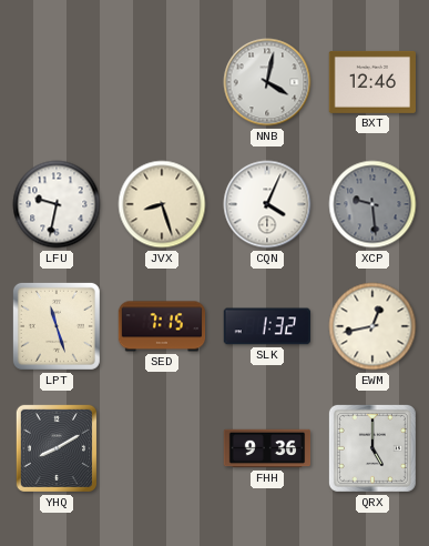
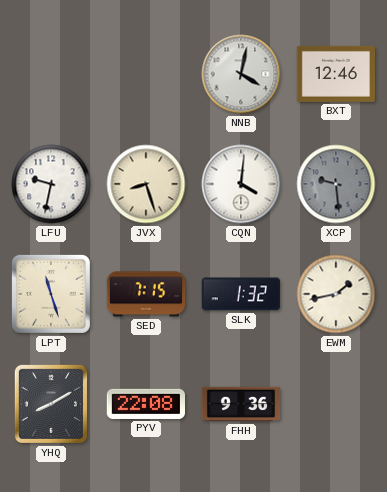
CQN: 4:04 -> 4:01 (241, 184)
EWM: 12:43 -> 1:43 (336, 294)
PYV: none -> 22:08 (145, 404)
QRX: 5:00 -> none (372, 448)
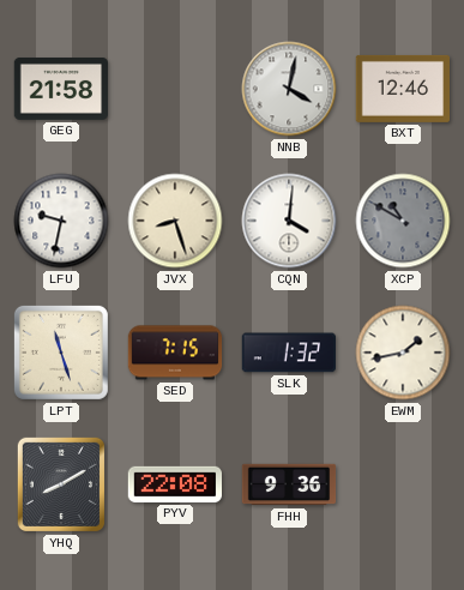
GEG: none -> 21:58 (60, 89)
XCP: 9:29 -> 10:50 (403, 221)
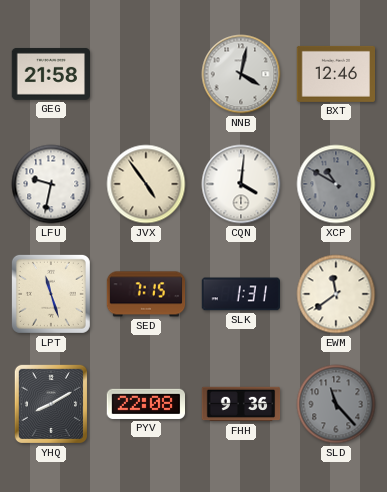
JVX: 8:27 -> 4:54 (146, 184)
SLK: 1:32 -> 1:31 (240, 294)
EWM: 1:43 -> 11:39 (336, 294)
SLD: none -> 11:23 (336, 404)
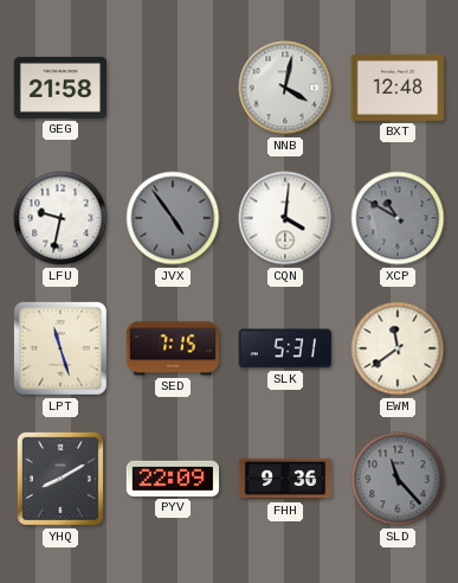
BXT: 12:46 -> 12:48 (396, 88)
JVX dial: cream -> grey (173, 218)
SLK: 1:31 -> 5:31 (284, 348)
PYV: 22:08 -> 22:09 (172, 479)
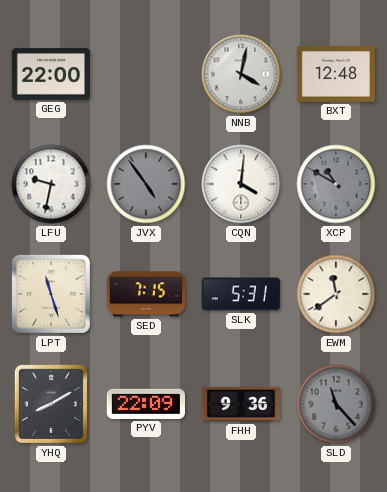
GEG: 21:58 -> 22:00 (50, 74)
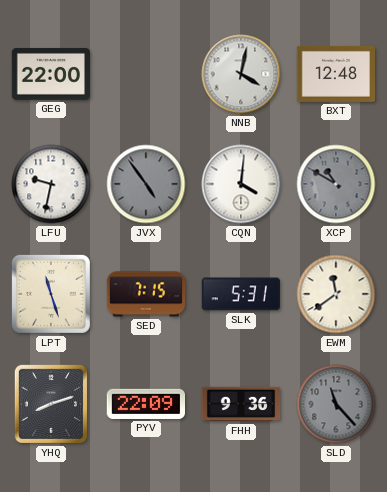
YHQ: 8:10 -> 8:12 (51, 404)
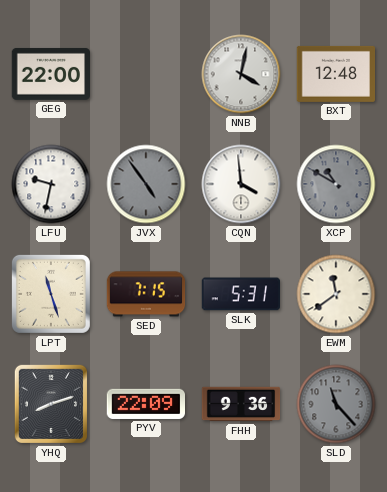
CQN: 4:01 -> 3:59 (241, 184)
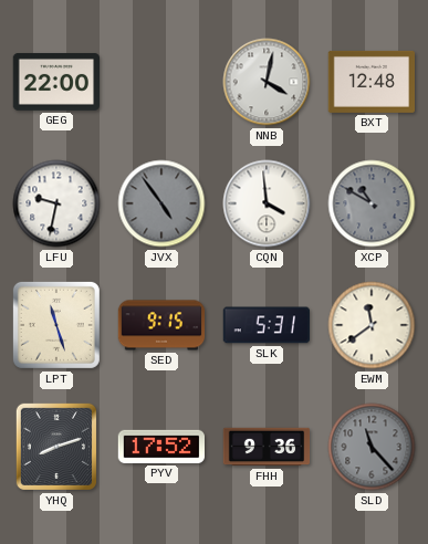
SED: 7:15 -> 9:15 (161, 325)
PYV: 22:09 -> 17:52 (160, 447)
